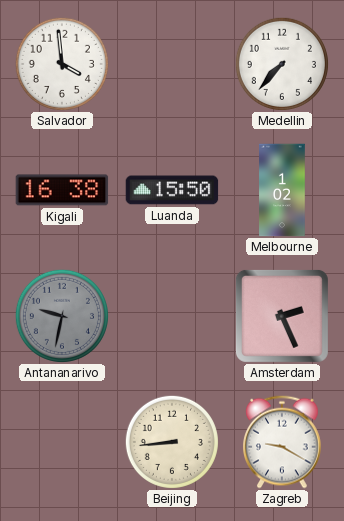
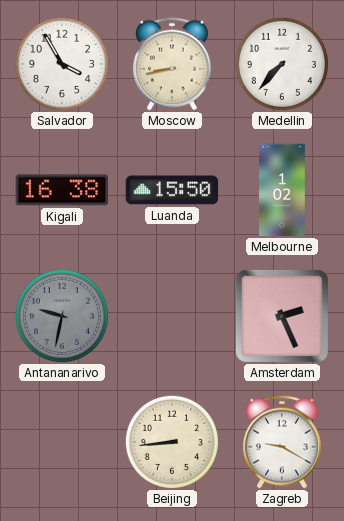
Salvador: 3:59 -> 3:55 (62, 64)
Moscow: none -> 8:43 (173, 64)
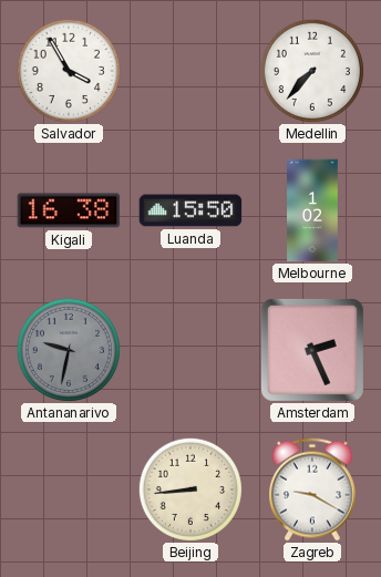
Moscow: 8:43 -> none (173, 64)
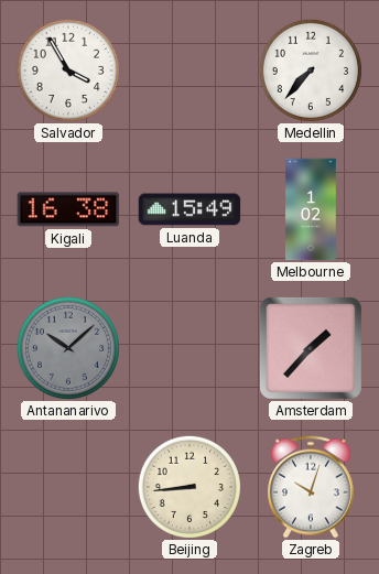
Luanda: 15:50 -> 15:49 (189, 209)
Antananarivo: 9:32 -> 10:08 (68, 348)
Amsterdam: 2:26 -> 1:37 (311, 348)
Zagreb: 9:20 -> 10:03 (312, 487)
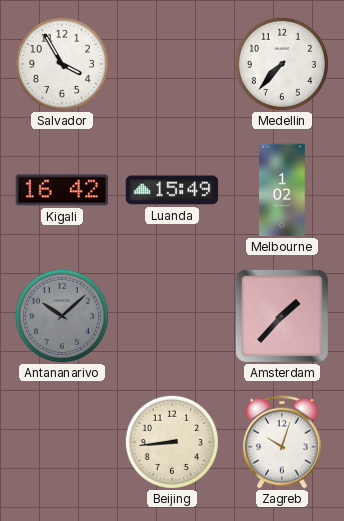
Kigali: 16:38 -> 16:42 (62, 190)
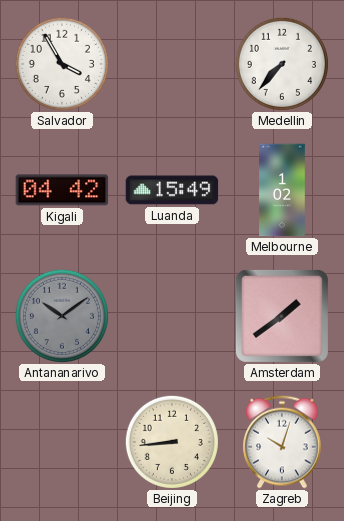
Kigali: 16:42 -> 04:42 (62, 190)
Antananarivo: 10:08 -> 10:09 (62, 316)
Amsterdam: 1:37 -> 1:39 (282, 316)
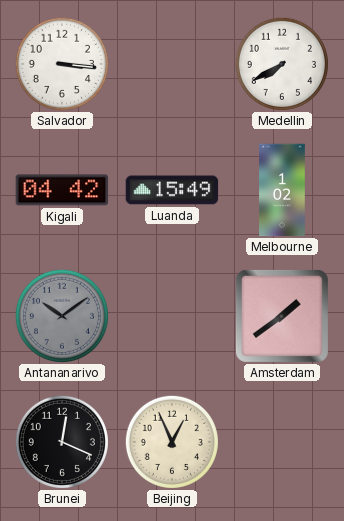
Salvador: 3:55 -> 3:16 (62, 64)
Medellin: 7:37 -> 7:40 (282, 64)
Brunei: none -> 12:19 (62, 442)
Beijing: 8:44 -> 12:56 (172, 442)
Zagreb: 10:03 -> none (283, 442)
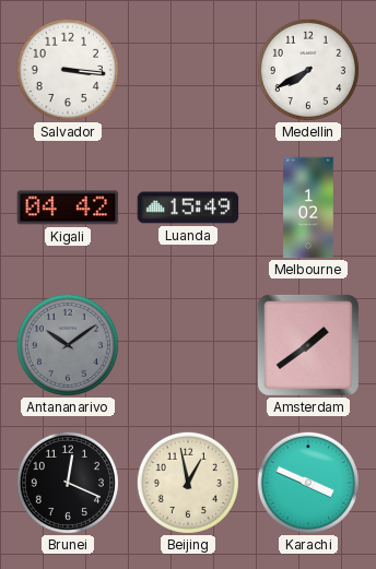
Beijing: 12:56 -> 12:58 (188, 483)
Karachi: none -> 3:49 (308, 483)
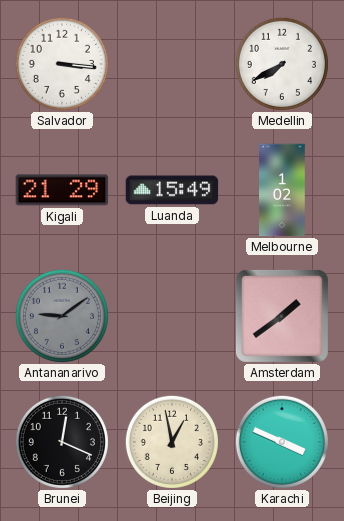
Kigali: 04:42 -> 21:29 (62, 190)
Antananarivo: 10:09 -> 9:09 (62, 316)
